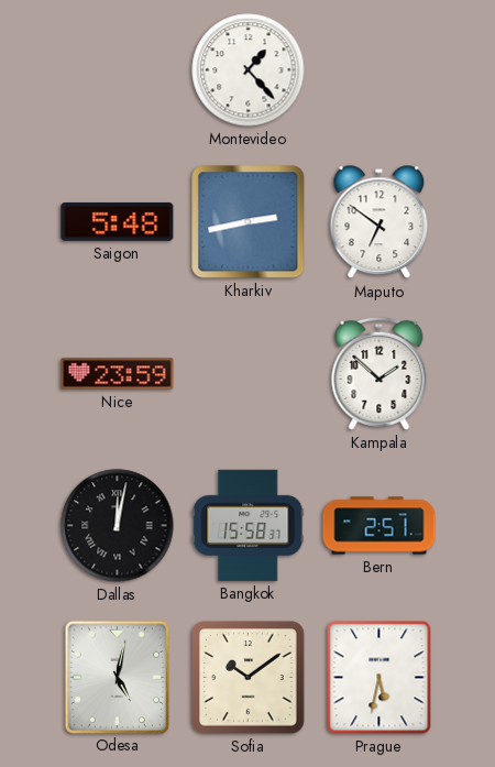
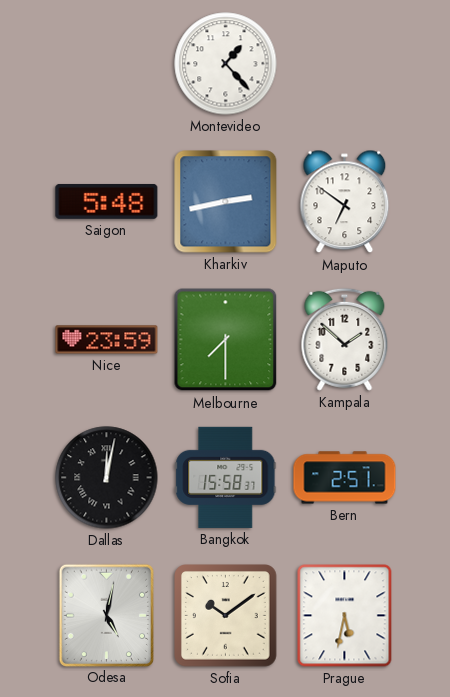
Melbourne: none -> 7:30 (226, 340)
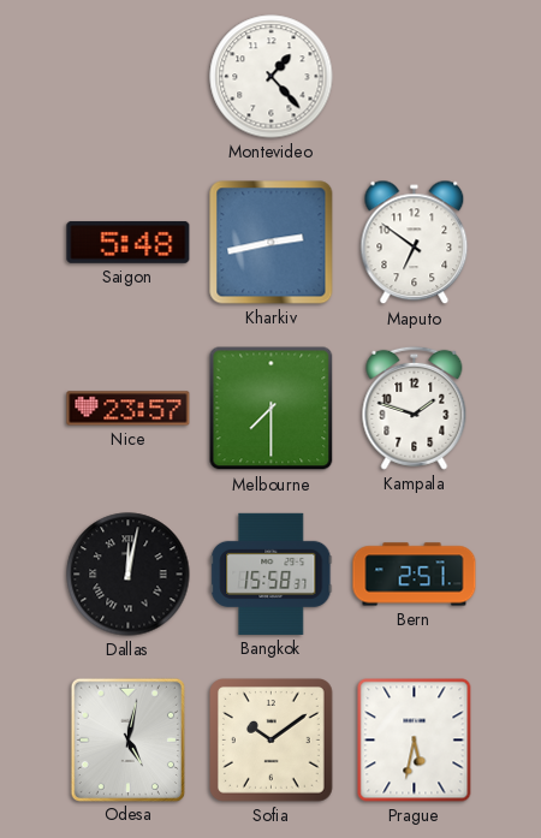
Nice: 23:59 -> 23:57 (129, 409)
Kampala: 1:52 -> 1:48 (415, 408)
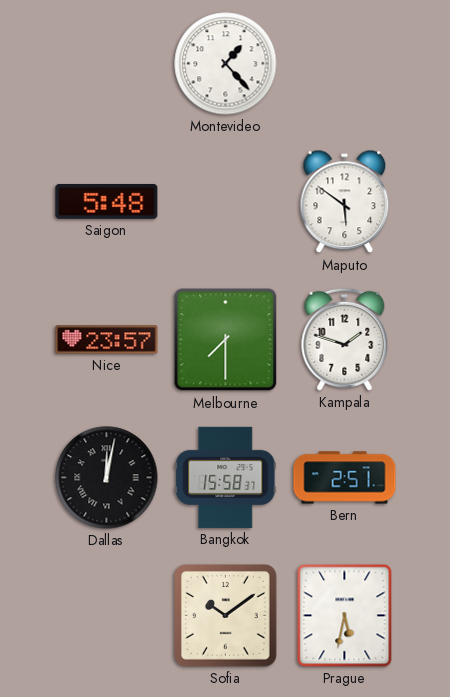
Kharkiv: 2:43 -> none (272, 243)
Maputo: 6:51 -> 5:51 (345, 202)
Odesa: 5:02 -> none (127, 739)
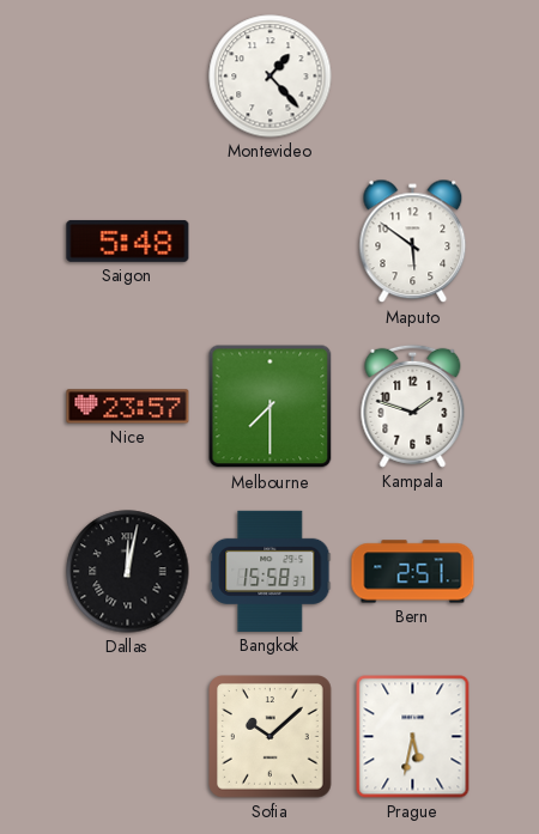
Sofia: 10:09 -> 10:08 (271, 737)
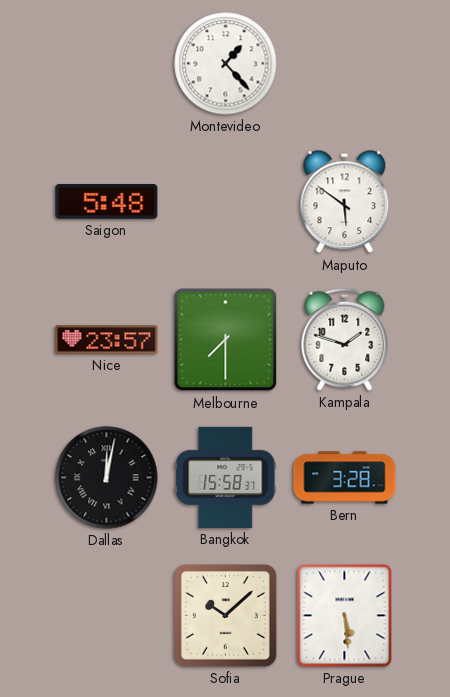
Bern: 2:51 -> 3:28 (345, 478)
Prague: 5:32 -> 5:29 (345, 616)
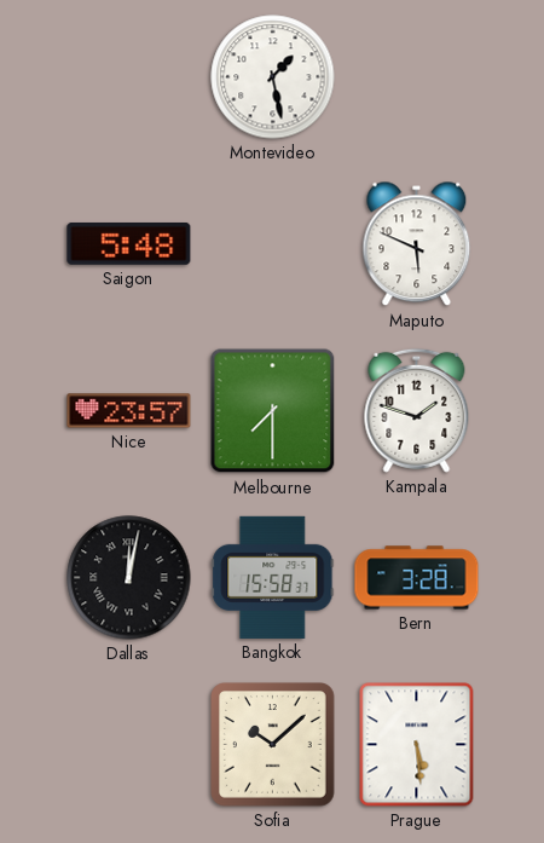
Montevideo: 1:23 -> 1:28 (273, 77)
Maputo: 5:51 -> 5:49 (417, 244)
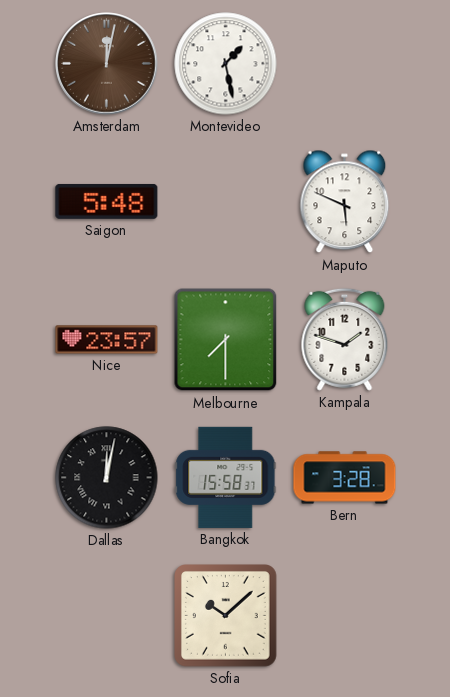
Amsterdam: none -> 12:02 (107, 64)
Prague: 5:29 -> none (417, 745)
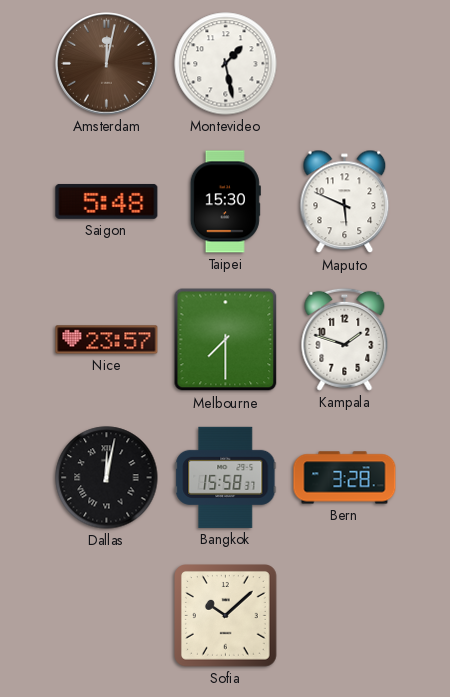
Taipei: none -> 15:30 (225, 202)
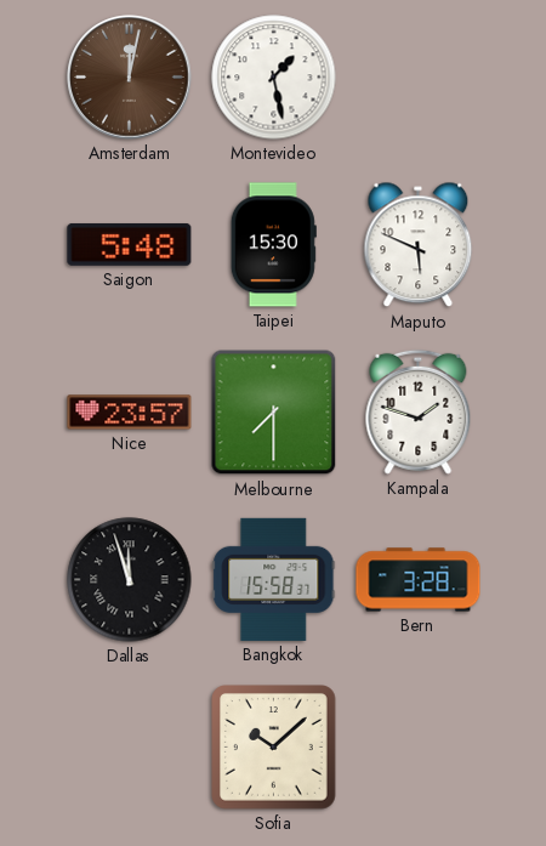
Dallas: 12:02 -> 11:57 (130, 580)
